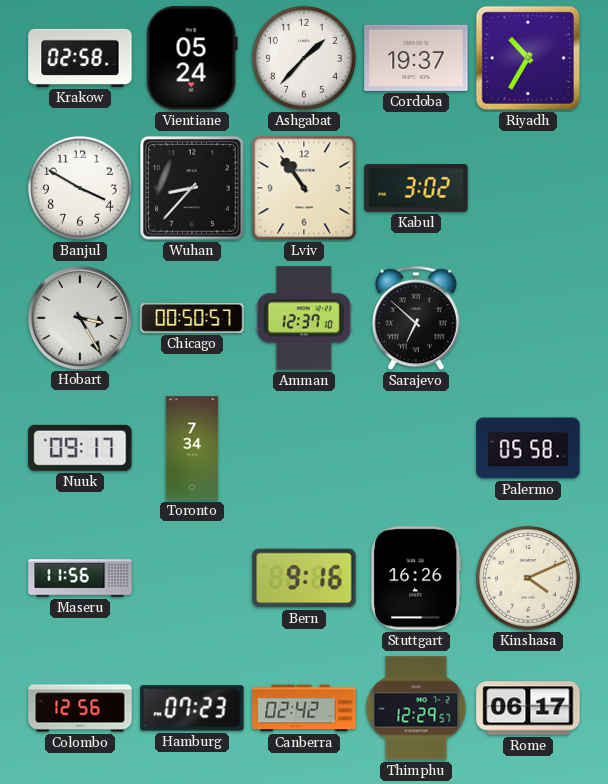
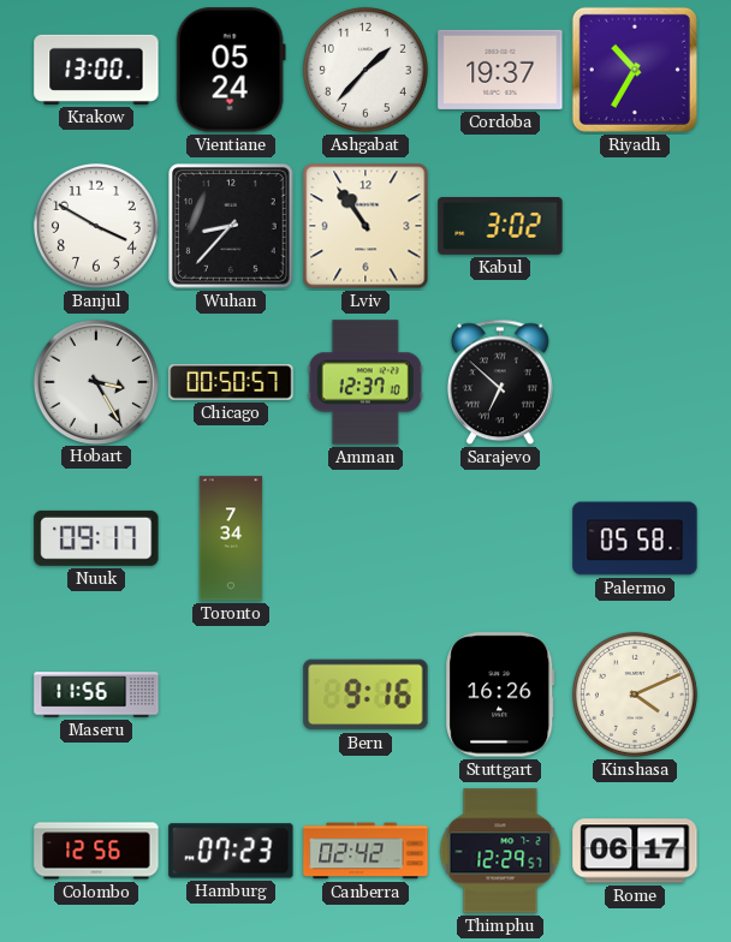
Krakow: 02:58 -> 13:00 (96, 70)
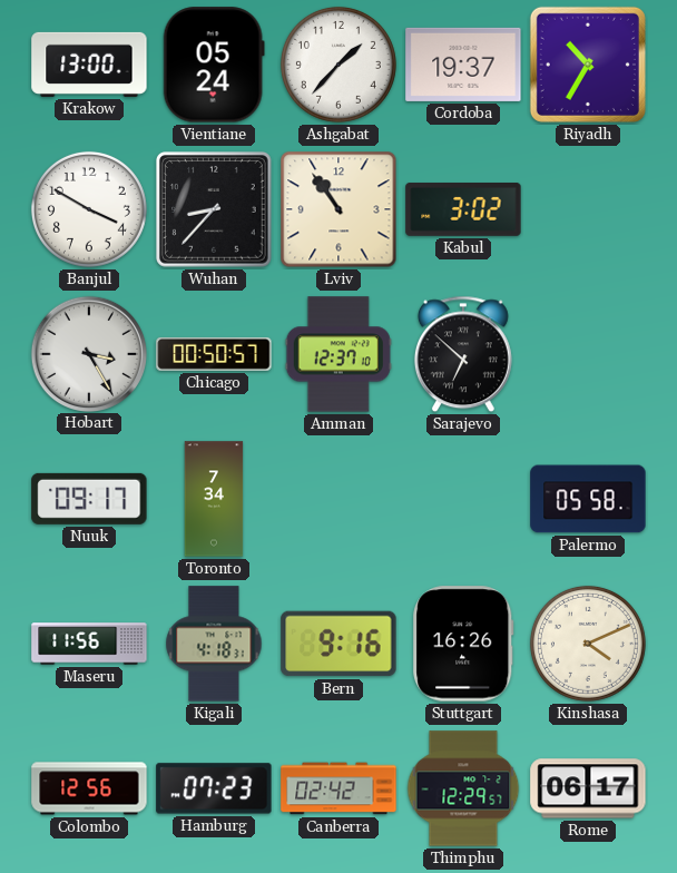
Kigali: none -> 4:18 (214, 644)
